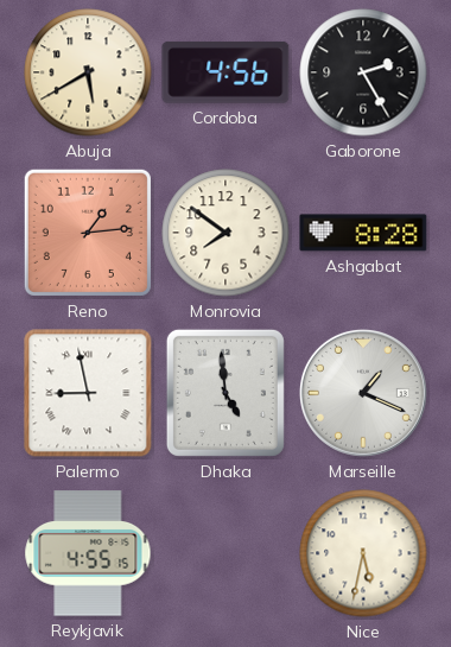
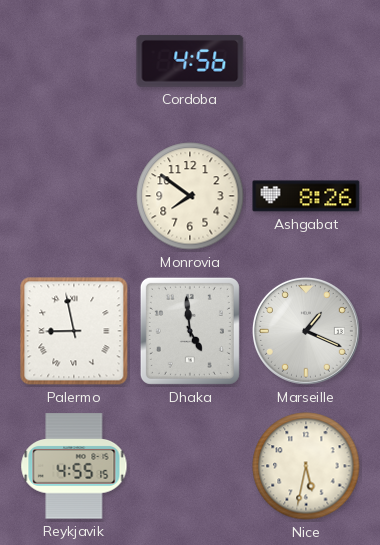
Abuja: 5:40 -> none (88, 72)
Gaborone: 2:25 -> none (363, 72)
Reno: 1:14 -> none (88, 233)
Ashgabat: 8:28 -> 8:26 (306, 196)
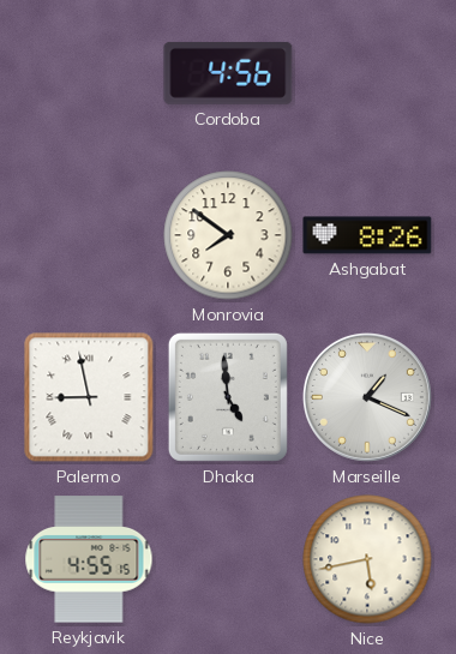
Nice: 5:32 -> 5:43 (367, 559)
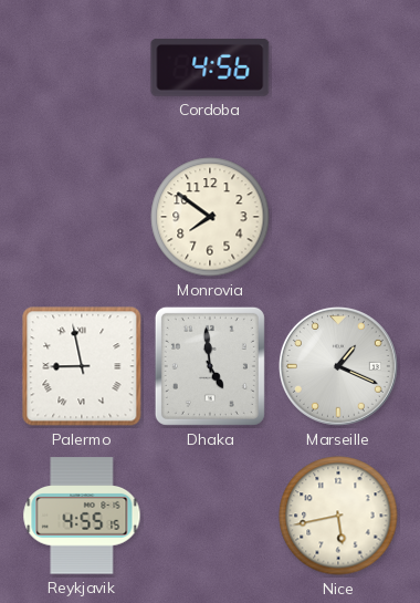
Ashgabat: 8:26 -> none (367, 235)
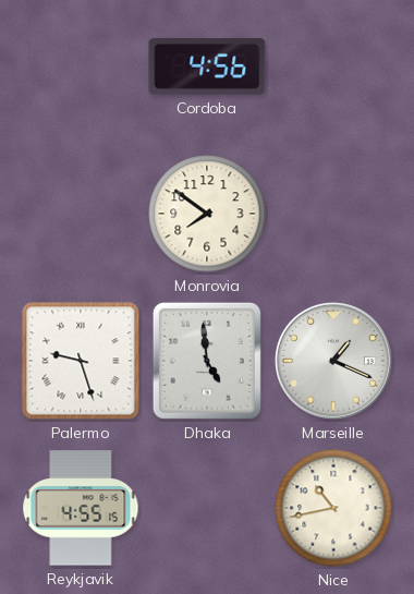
Palermo: 8:58 -> 9:27 (81, 361)
Nice: 5:43 -> 10:43 (333, 508)
